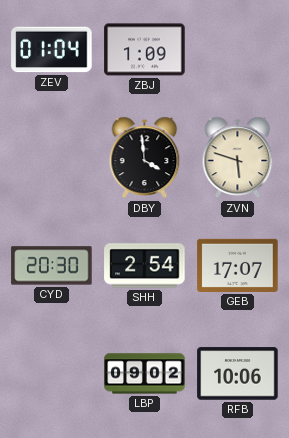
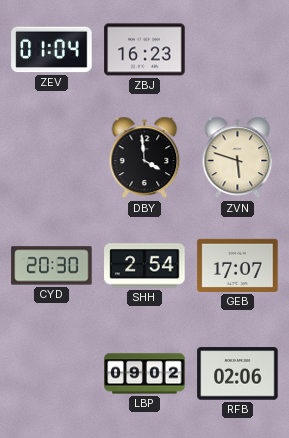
ZBJ: 1:09 -> 16:23 (145, 50)
RFB: 10:06 -> 02:06 (238, 374)
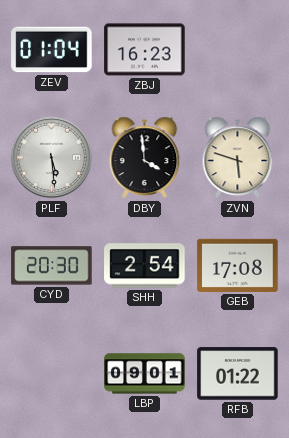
PLF: none -> 5:29 (52, 158)
GEB: 17:07 -> 17:08 (238, 265)
LBP: 09:02 -> 09:01 (145, 374)
RFB: 02:06 -> 01:22 (238, 374)
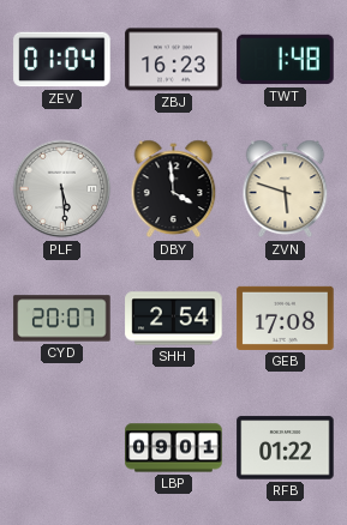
TWT: none -> 1:48 (286, 60)
CYD: 20:30 -> 20:07 (62, 319)
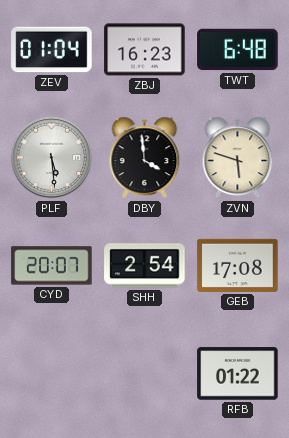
TWT: 1:48 -> 6:48 (238, 50)
LBP: 09:01 -> none (174, 448)
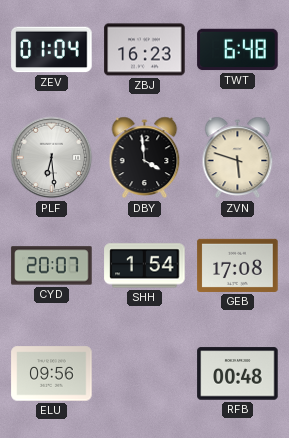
PLF: 5:29 -> 6:29 (52, 158)
SHH: 2:54 -> 1:54 (145, 266)
ELU: none -> 09:56 (52, 374)
RFB: 01:22 -> 00:48 (238, 374)
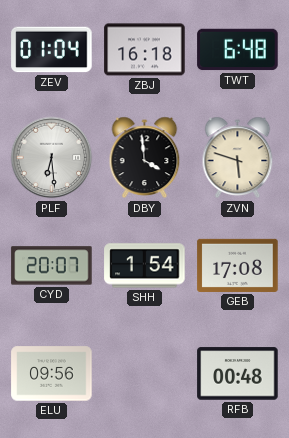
ZBJ: 16:23 -> 16:18 (145, 50)
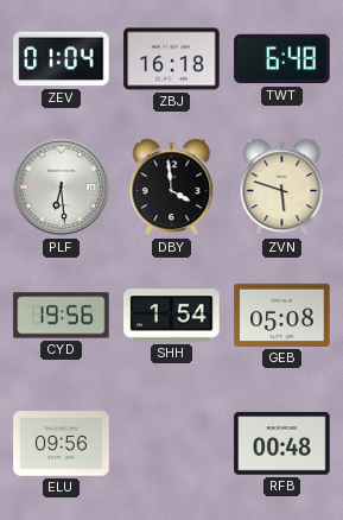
CYD: 20:07 -> 19:56 (62, 316)
GEB: 17:08 -> 05:08 (282, 315)
